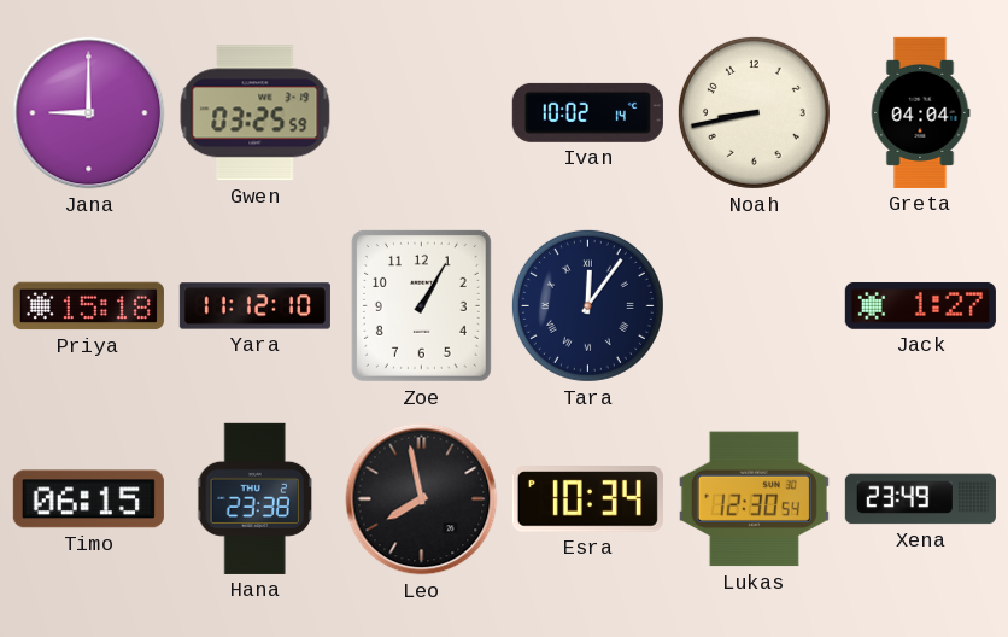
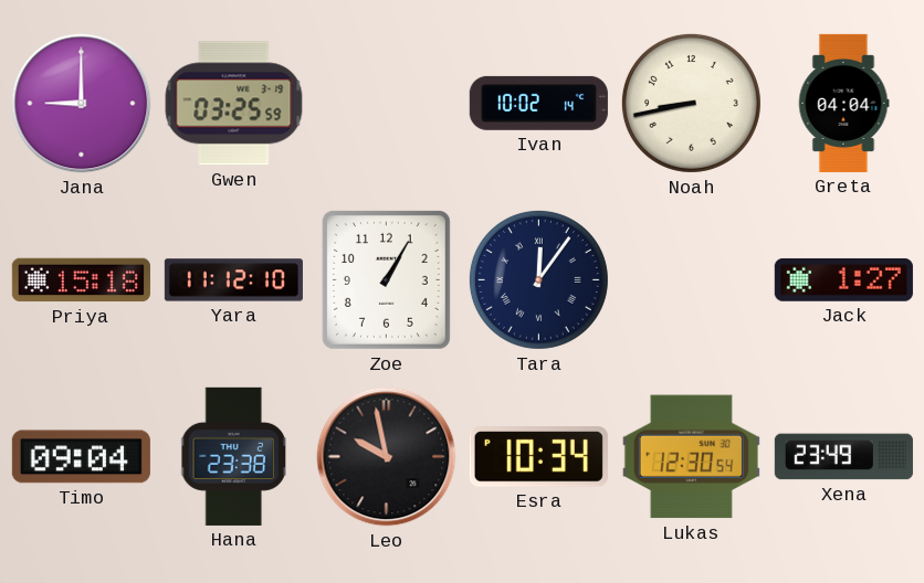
Timo: 06:15 -> 09:04 (81, 457)
Leo: 7:58 -> 9:58 (387, 457)
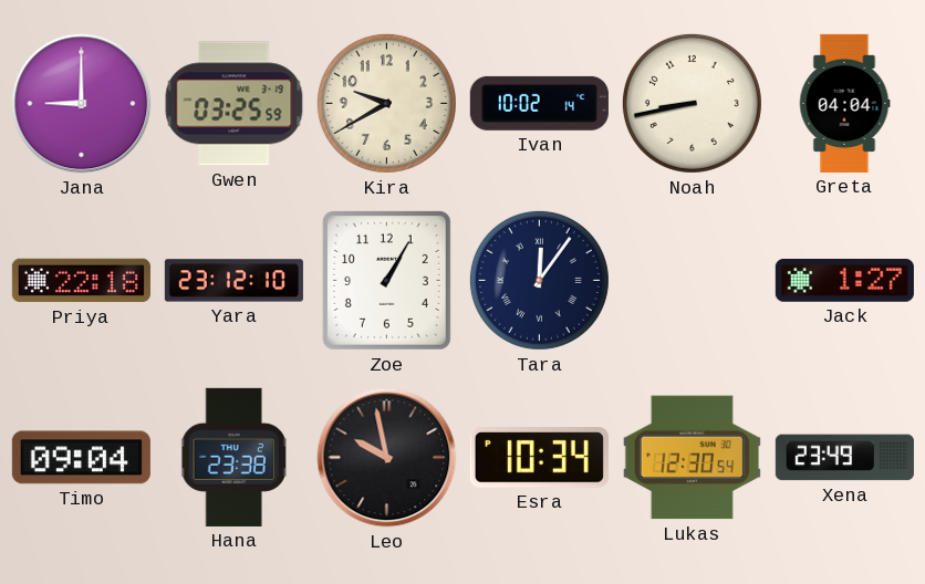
Kira: none -> 9:40 (386, 103)
Priya: 15:18 -> 22:18 (81, 281)
Yara: 11:12 -> 23:12 (233, 281)
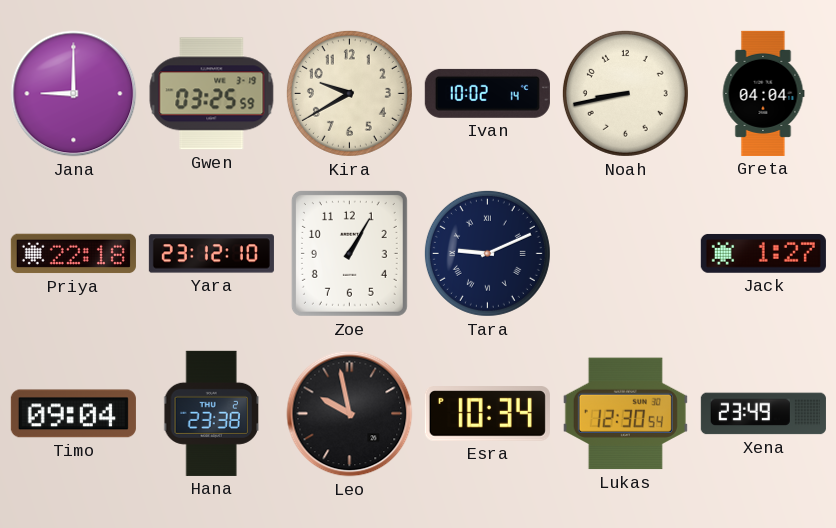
Tara: 12:06 -> 9:11 (487, 253)
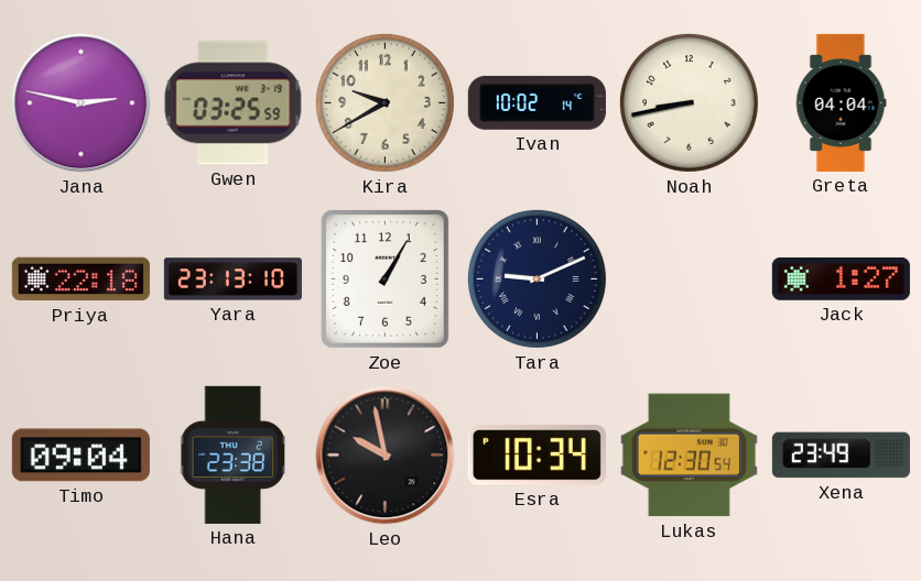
Jana: 9:00 -> 2:47 (82, 103)
Yara: 23:12 -> 23:13 (232, 279)
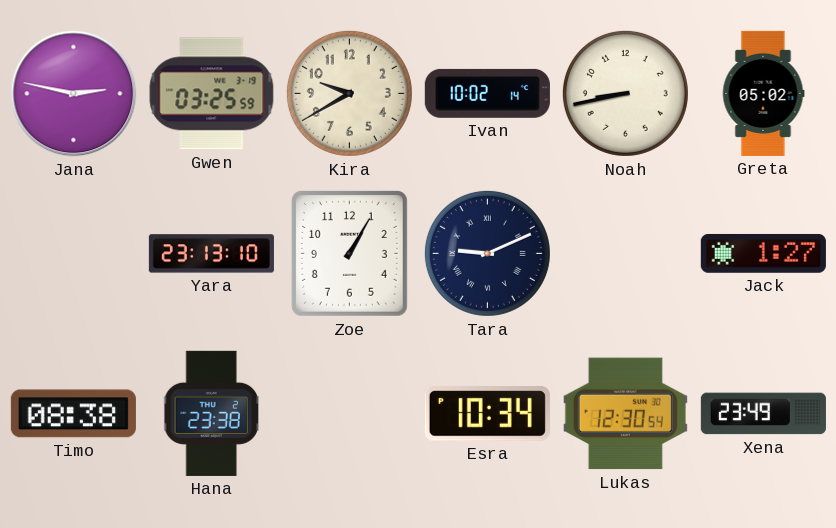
Greta: 04:04 -> 05:02 (763, 93)
Priya: 22:18 -> none (80, 279)
Timo: 09:04 -> 08:38 (73, 414)
Leo: 9:58 -> none (386, 456)
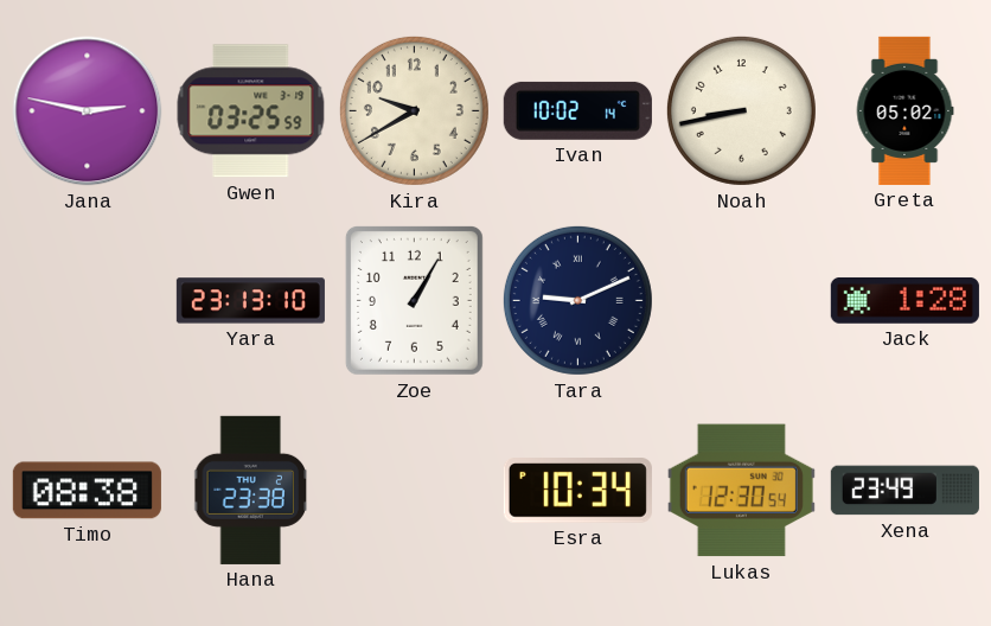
Jack: 1:27 -> 1:28 (904, 301)
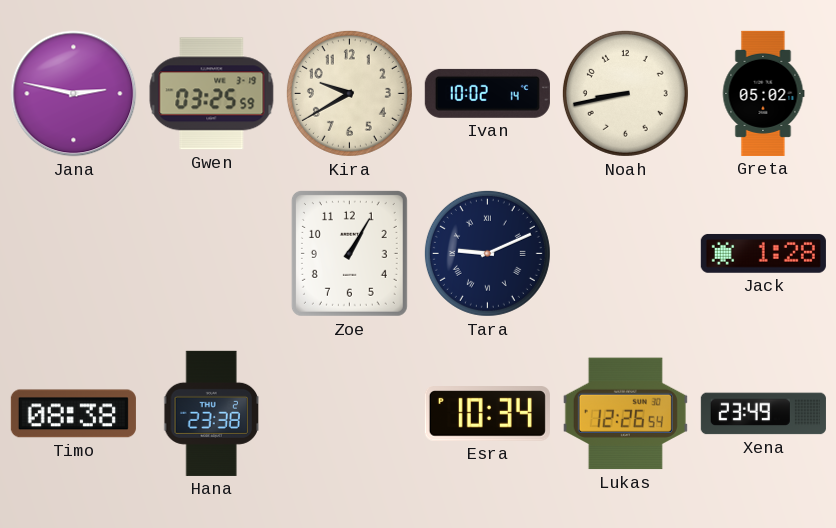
Yara: 23:13 -> none (250, 301)
Lukas: 12:30 -> 12:26 (625, 414)
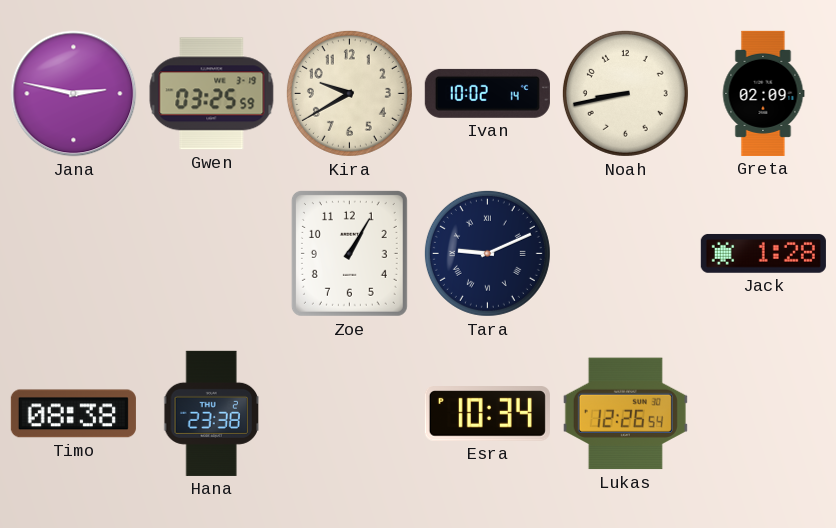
Greta: 05:02 -> 02:09 (763, 93)
Xena: 23:49 -> none (763, 414)
